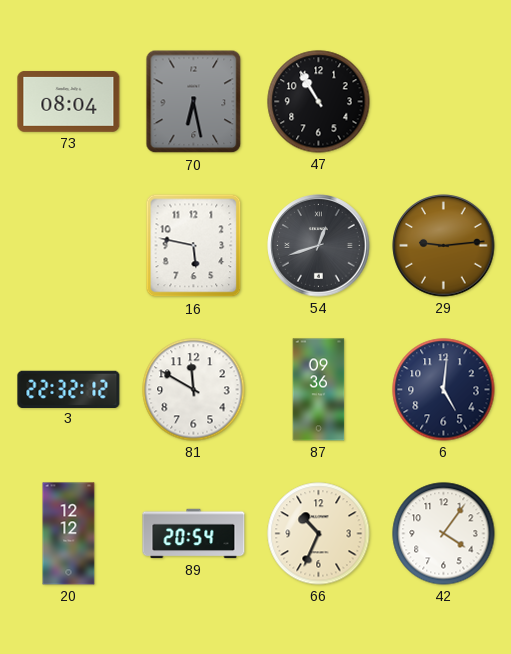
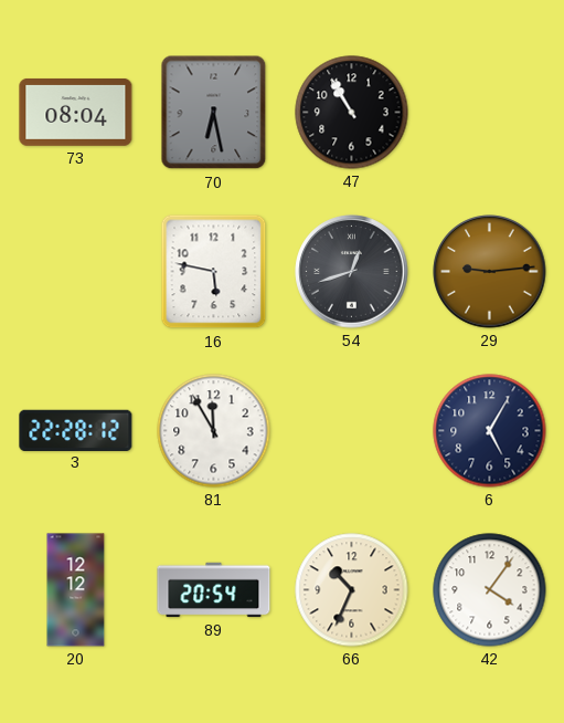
3: 22:32 -> 22:28 (76, 430)
81: 11:50 -> 11:55 (214, 431)
87: 09:36 -> none (319, 390)
6: 5:01 -> 5:05 (490, 431)
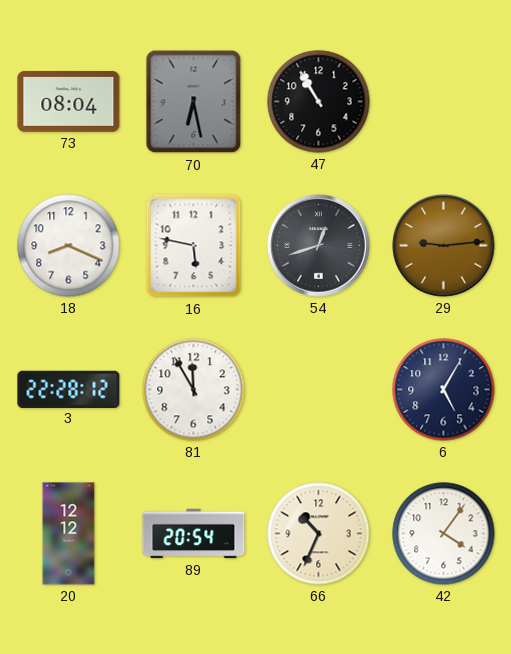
18: none -> 8:19 (69, 246)
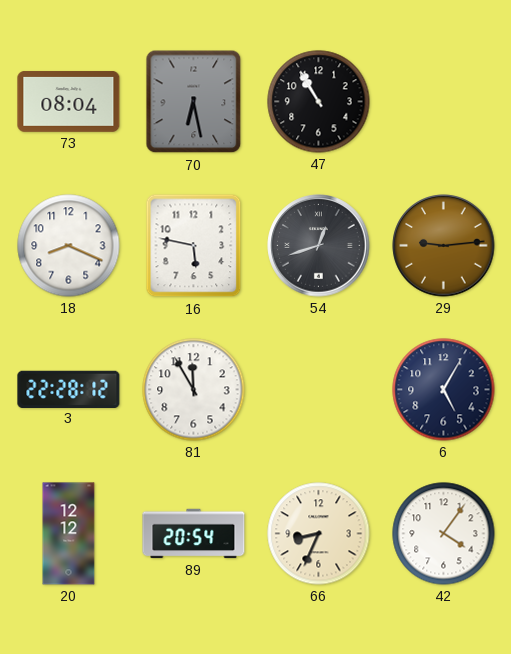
66: 10:34 -> 8:34 (319, 534)
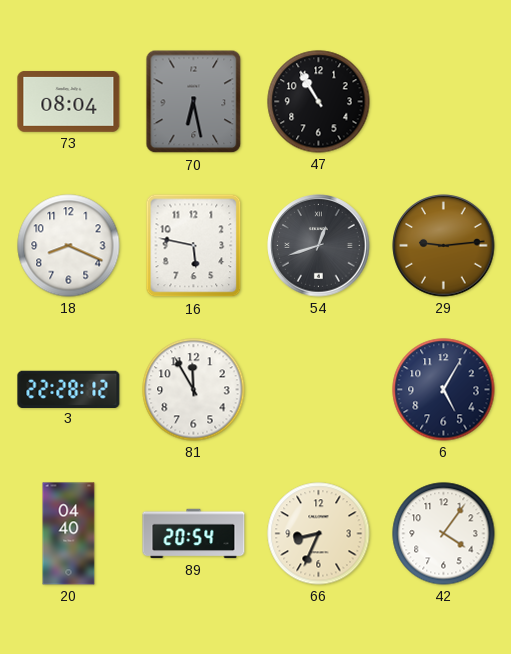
20: 12:12 -> 04:40 (69, 534)
